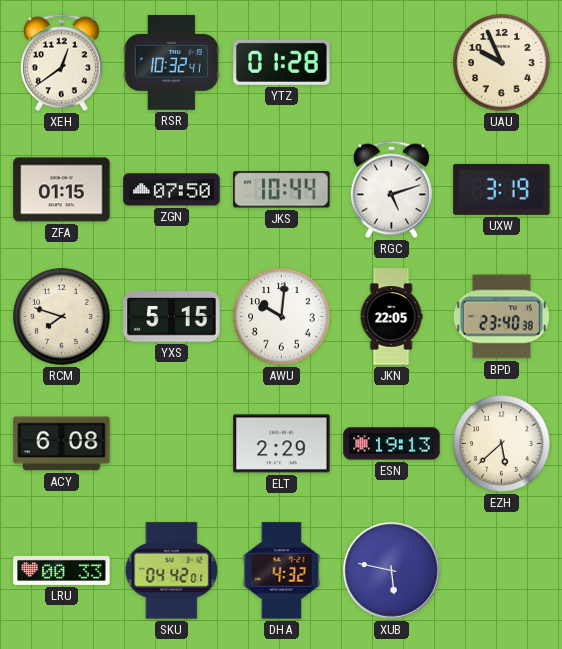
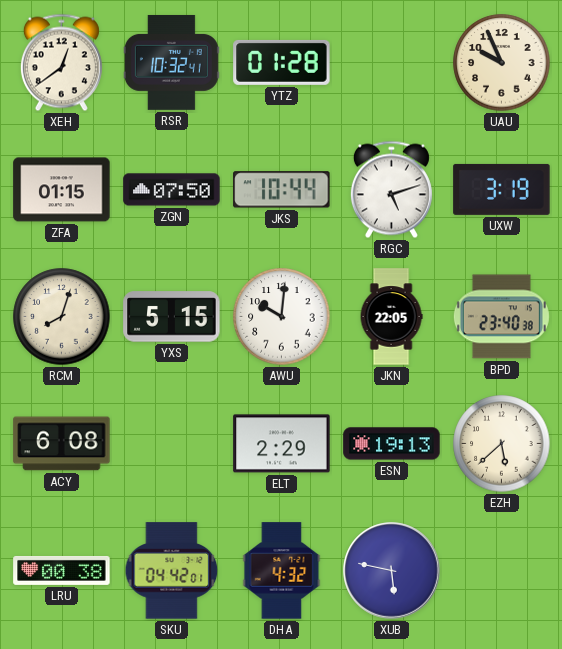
RCM: 7:48 -> 8:03 (62, 317)
LRU: 00:33 -> 00:38 (62, 570)
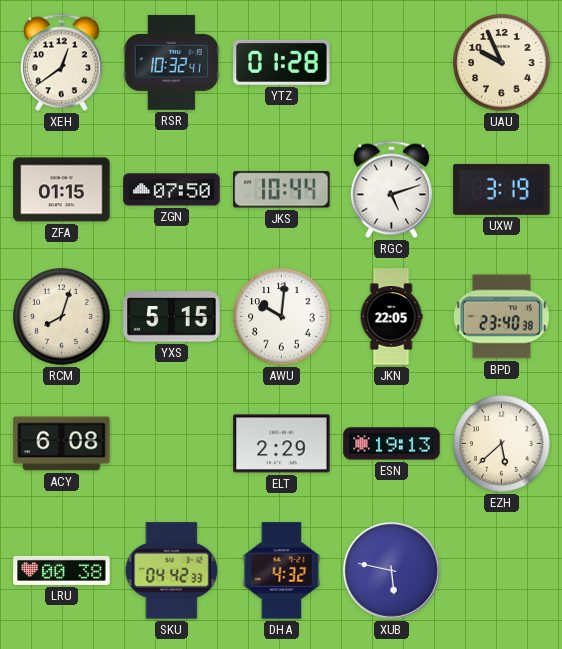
SKU: 04:42:01 -> 04:42:33 (172, 571)
